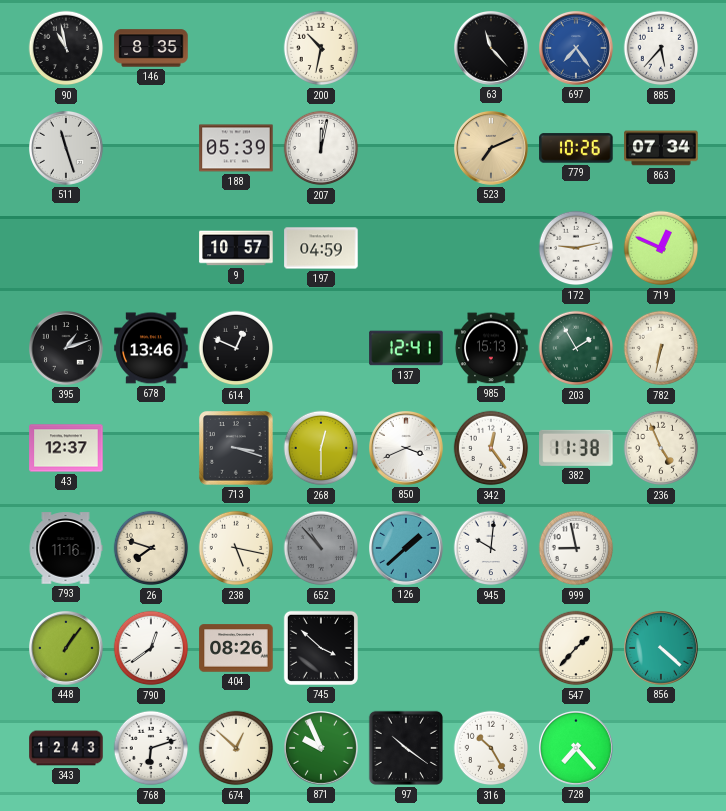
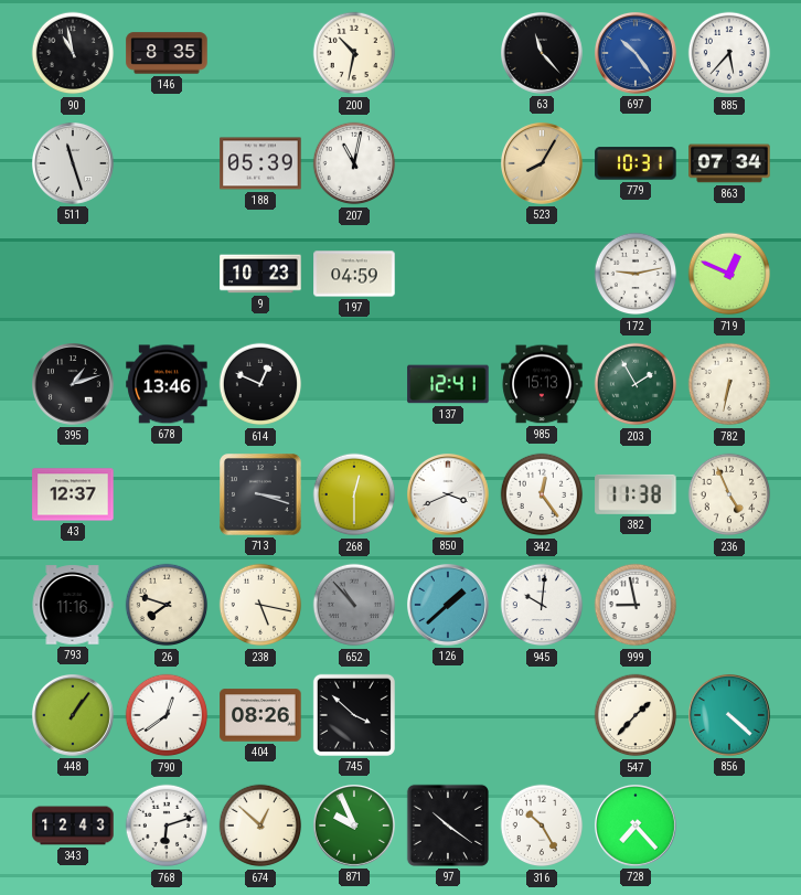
697: 7:24 -> 10:24 (637, 54)
207: 12:02 -> 11:02 (354, 163)
523: 7:11 -> 8:05 (543, 164)
779: 10:26 -> 10:31 (636, 163)
9: 10:57 -> 10:23 (260, 274)
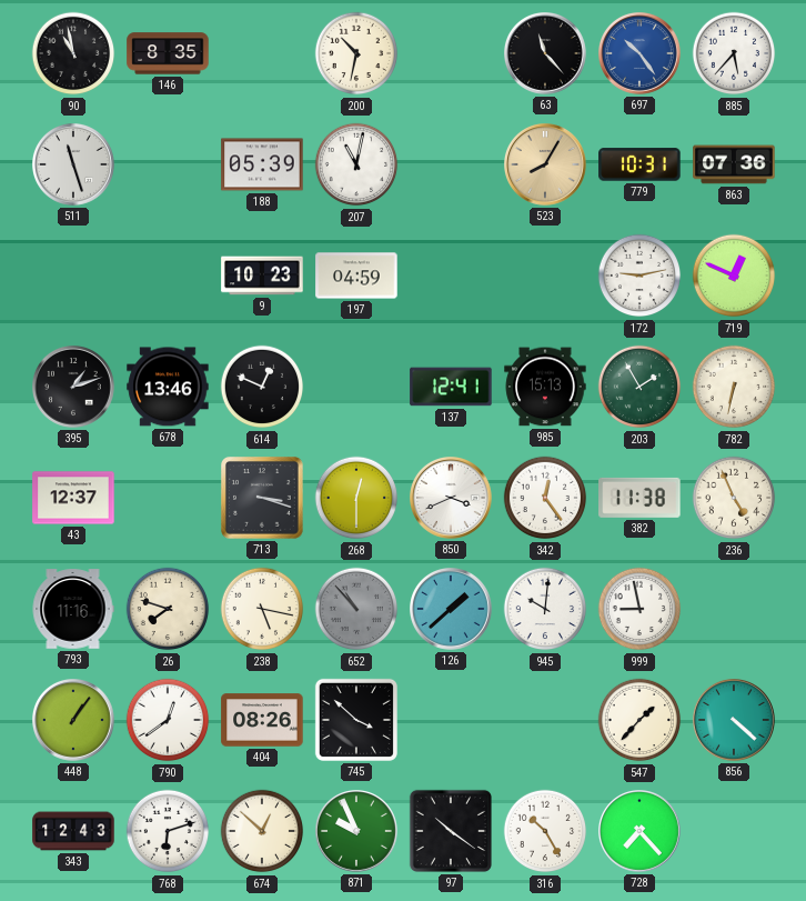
863: 07:34 -> 07:36 (734, 164)
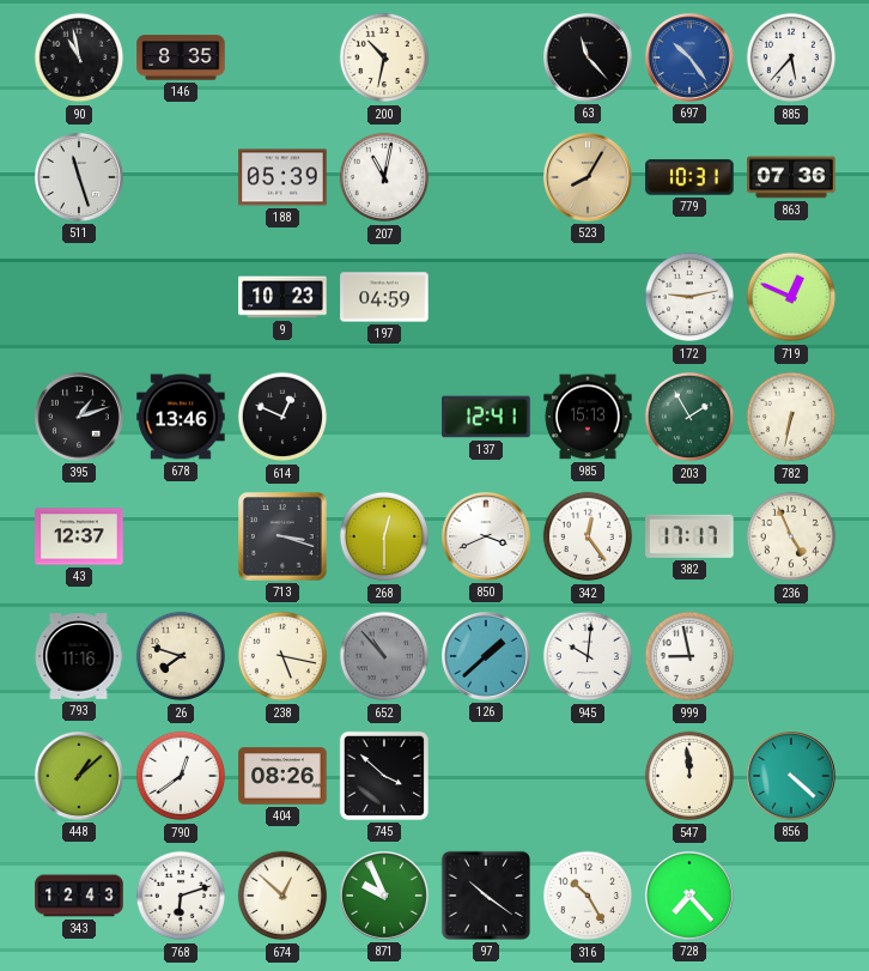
382: 11:38 -> 17:17 (689, 536)
448: 1:06 -> 1:08 (80, 777)
547: 1:37 -> 11:59 (689, 776)
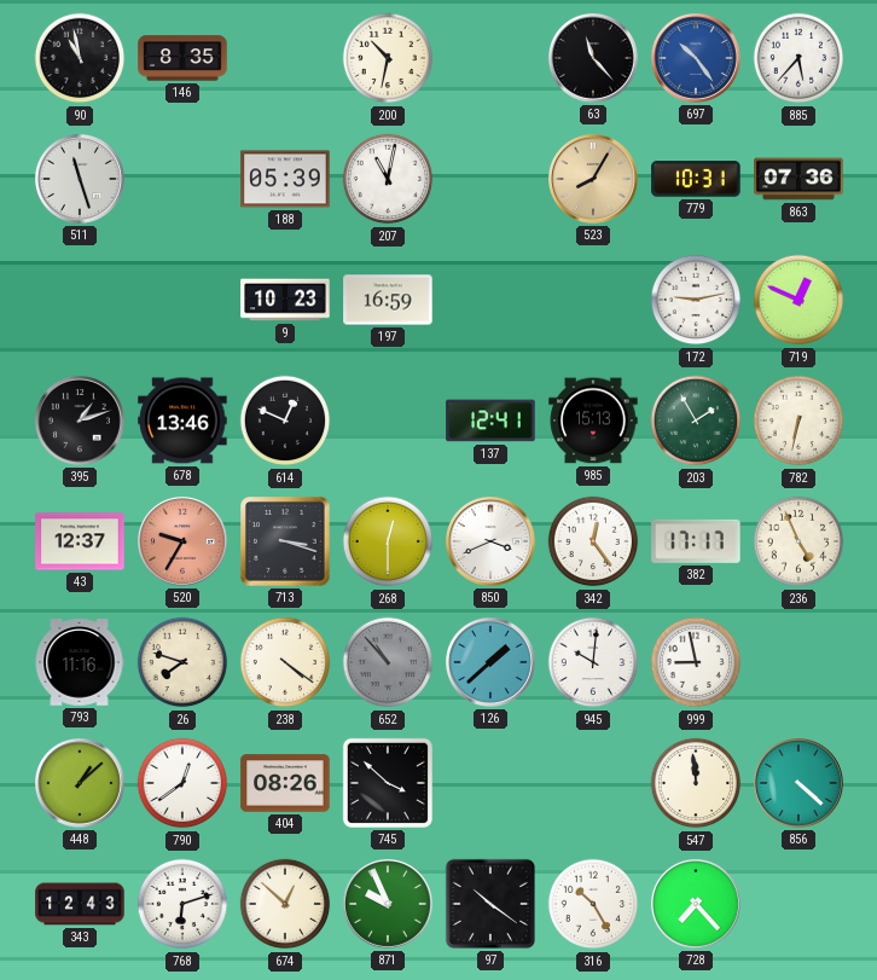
197: 04:59 -> 16:59 (388, 300)
520: none -> 9:35 (184, 543)
238: 5:17 -> 4:21 (285, 662)
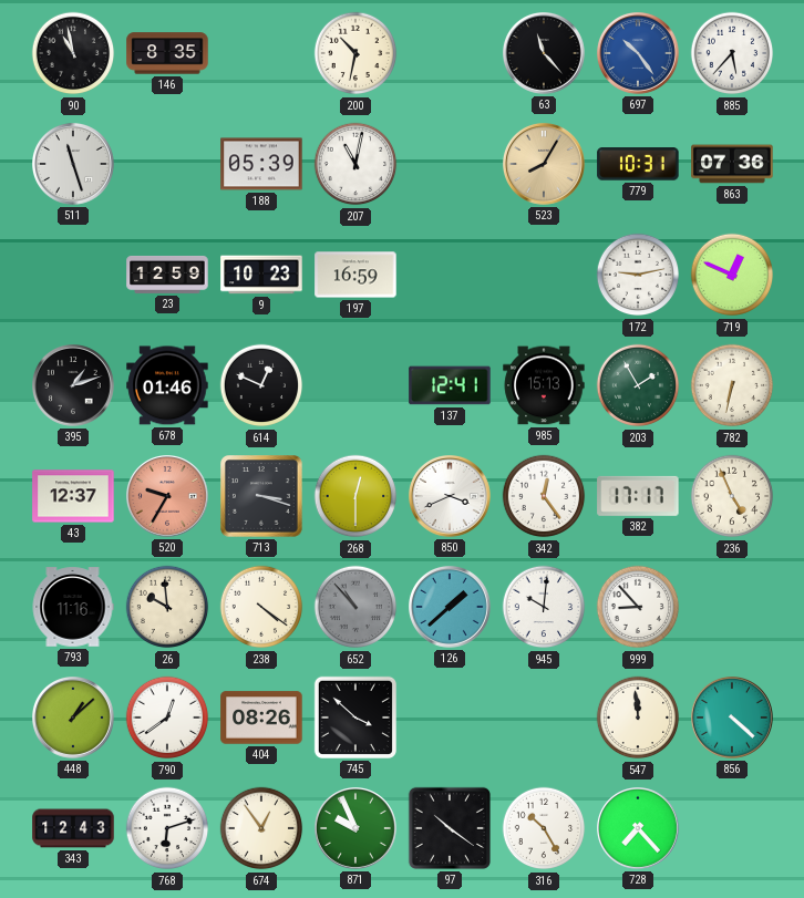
23: none -> 12:59 (167, 275)
678: 13:46 -> 01:46 (167, 385)
26: 7:48 -> 9:59 (167, 607)
999: 8:58 -> 8:53 (638, 607)
674: 12:52 -> 12:54 (261, 828)
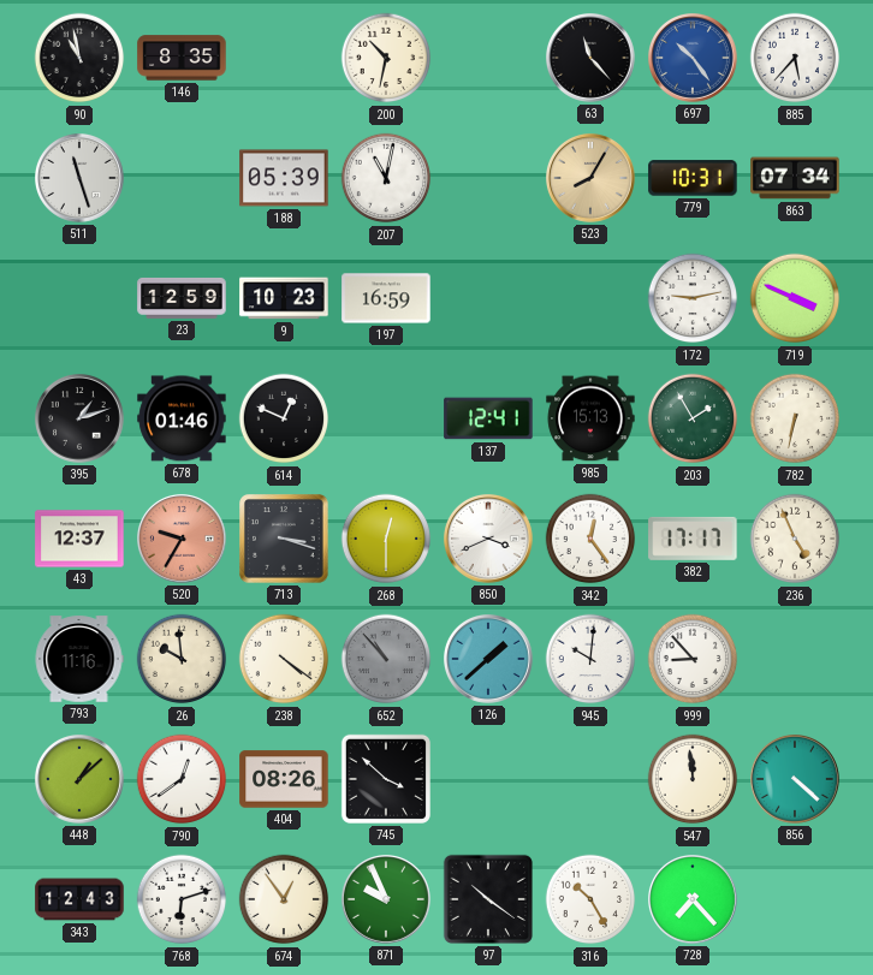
863: 07:36 -> 07:34 (795, 178)
719: 12:49 -> 3:49 (795, 298)
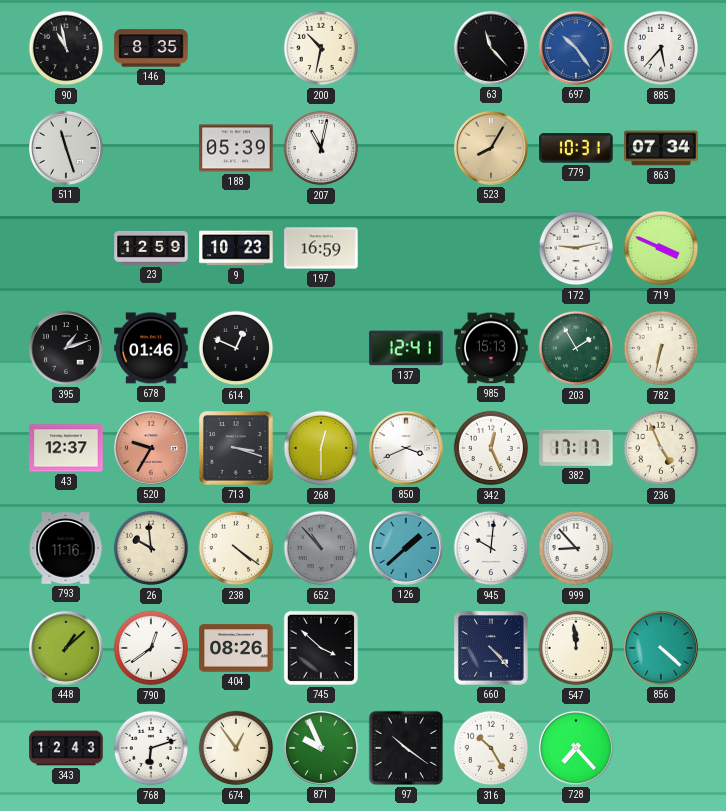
342: 12:24 -> 12:26 (491, 448)
660: none -> 4:23 (492, 649)
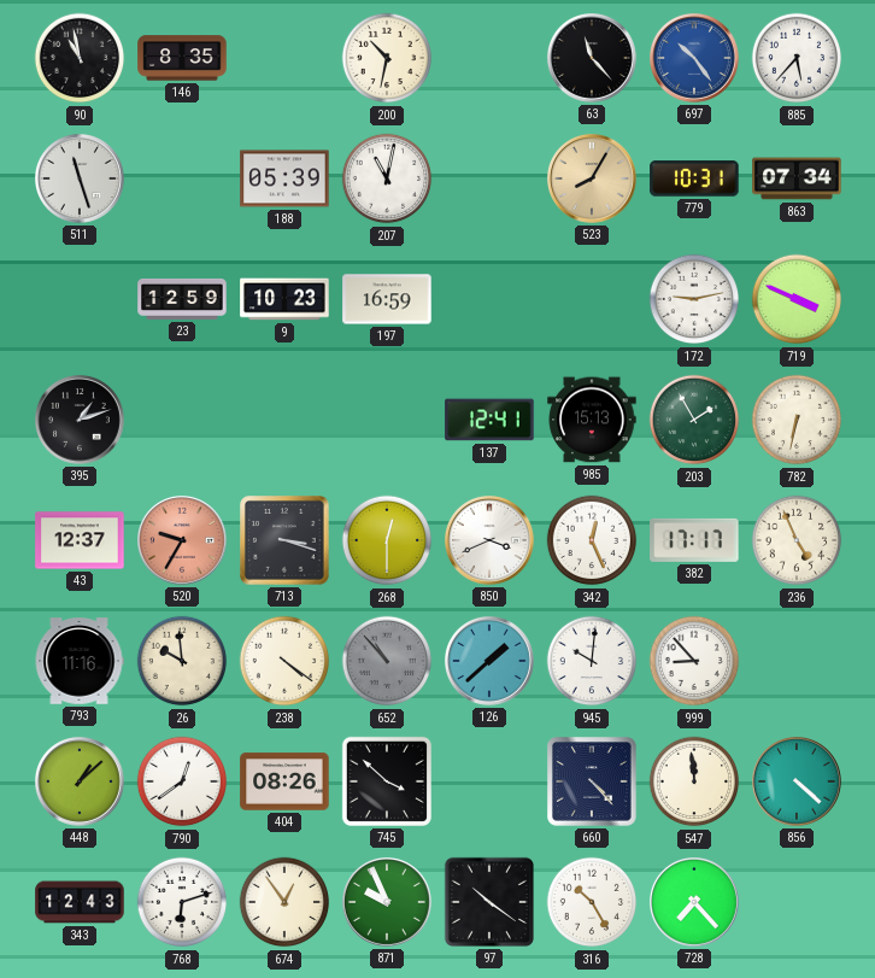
678: 01:46 -> none (151, 348)
614: 12:49 -> none (236, 348)
